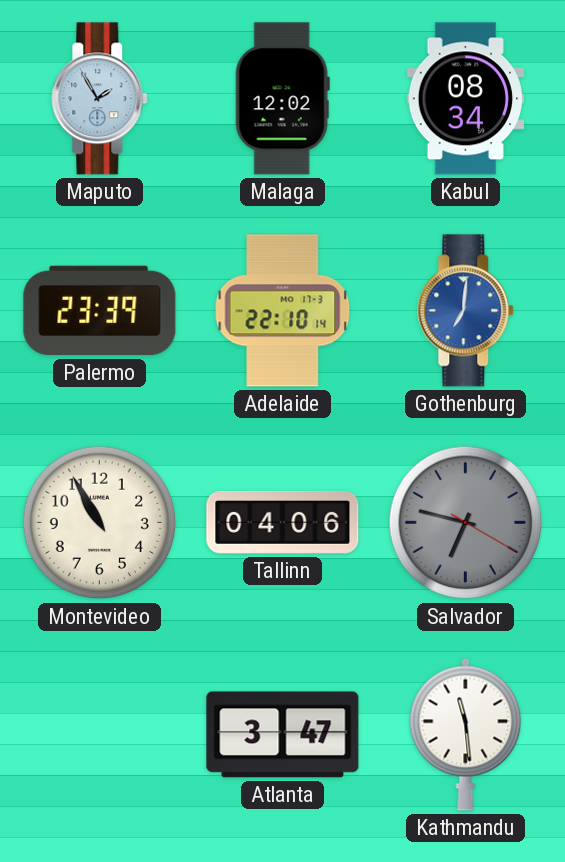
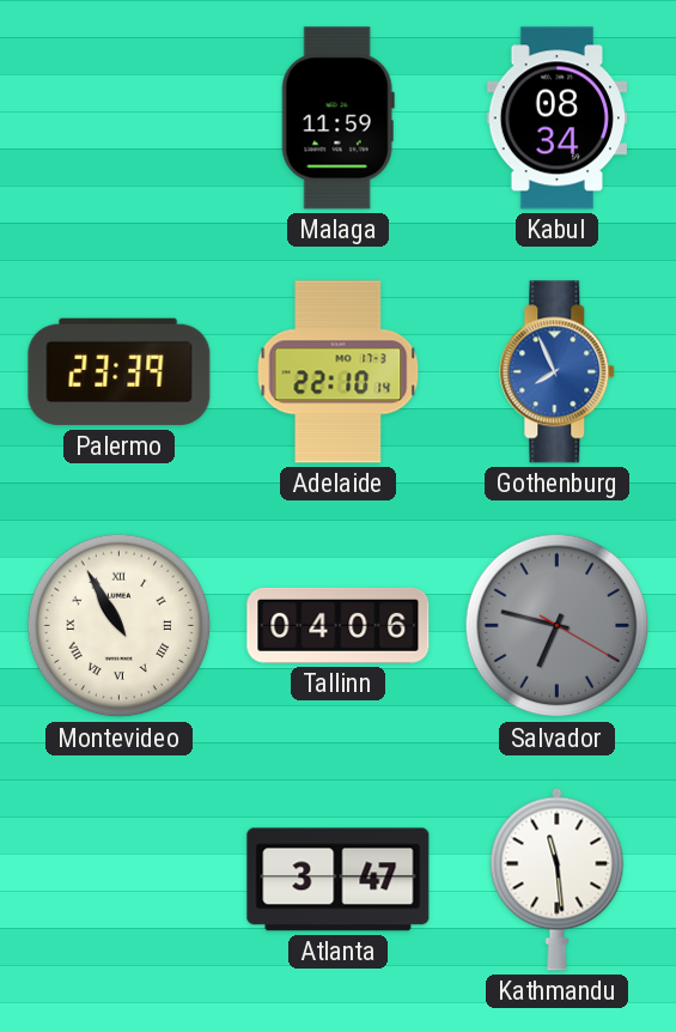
Maputo: 1:55 -> none (100, 99)
Malaga: 12:02 -> 11:59 (337, 119)
Gothenburg: 7:01 -> 7:56 (558, 372)
Montevideo numerals: Arabic -> Roman (120, 626)
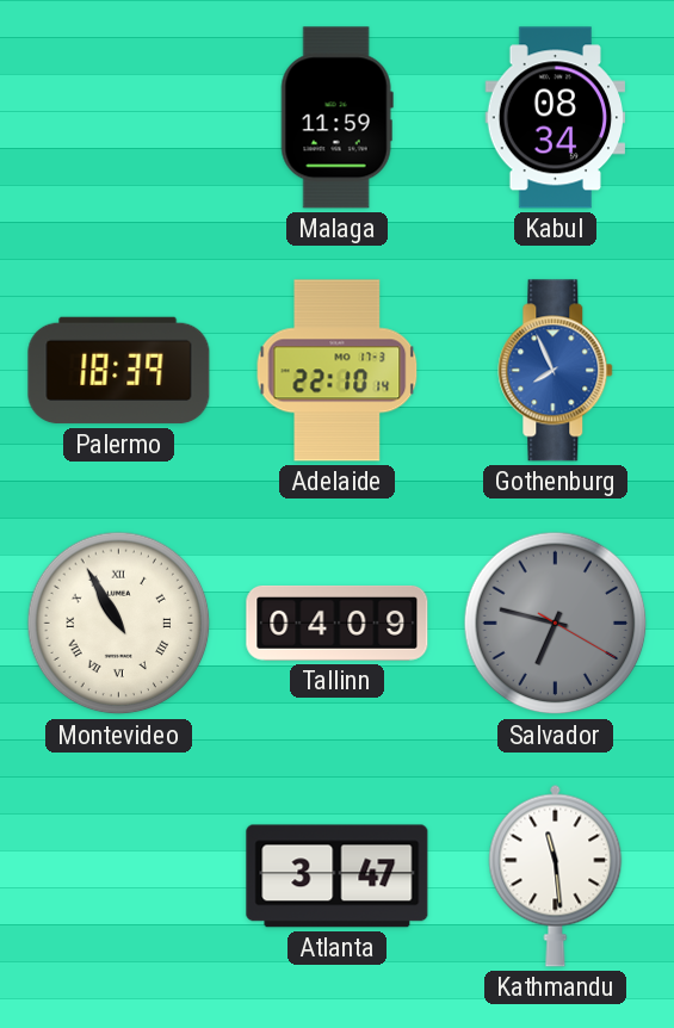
Palermo: 23:39 -> 18:39 (119, 371)
Tallinn: 04:06 -> 04:09 (338, 623)
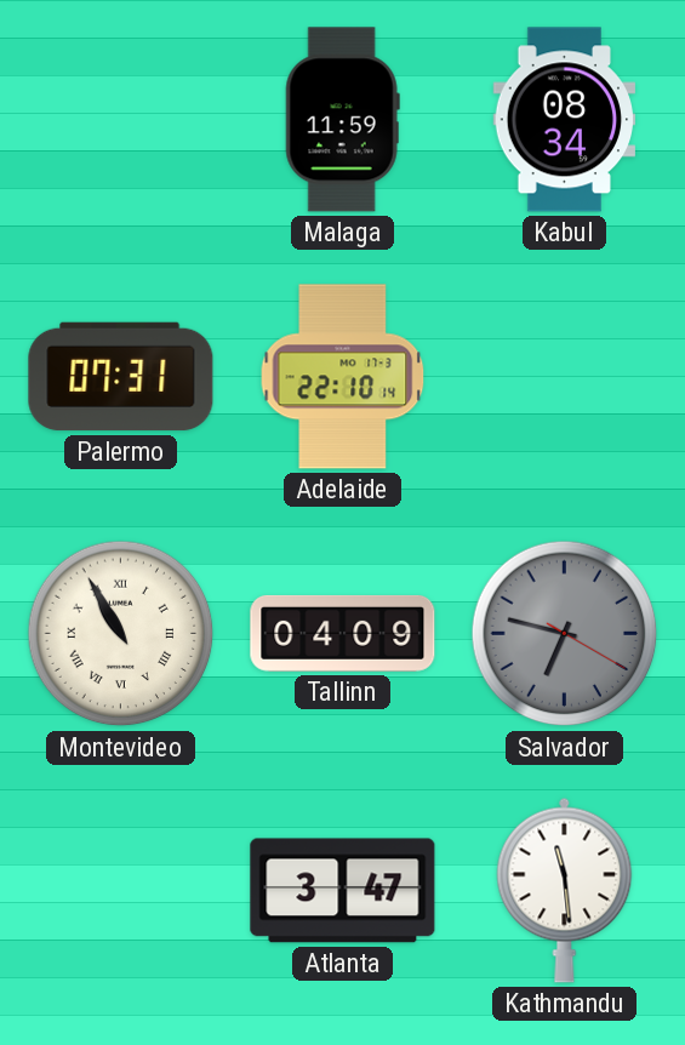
Palermo: 18:39 -> 07:31 (121, 377)
Gothenburg: 7:56 -> none (556, 371)
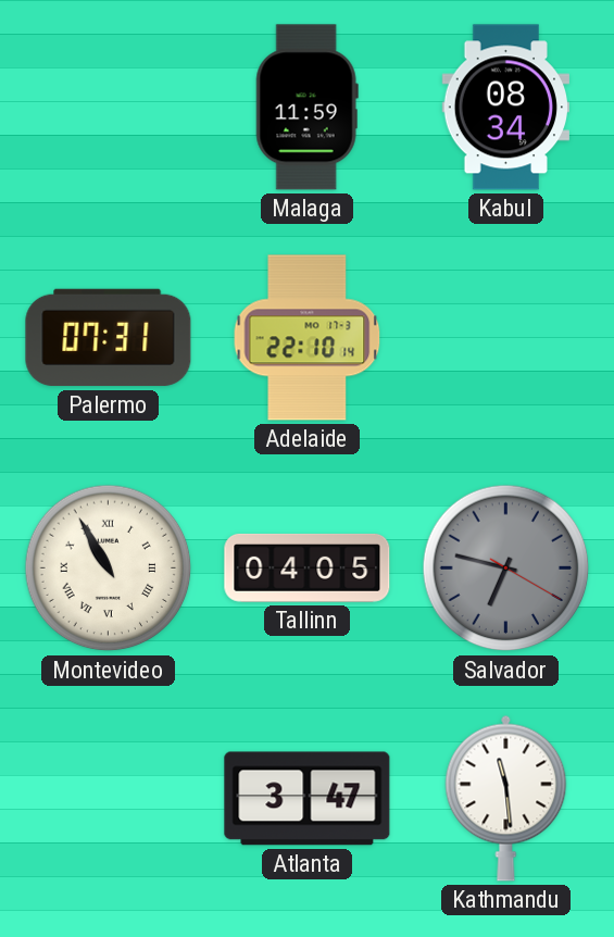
Tallinn: 04:09 -> 04:05 (308, 567)
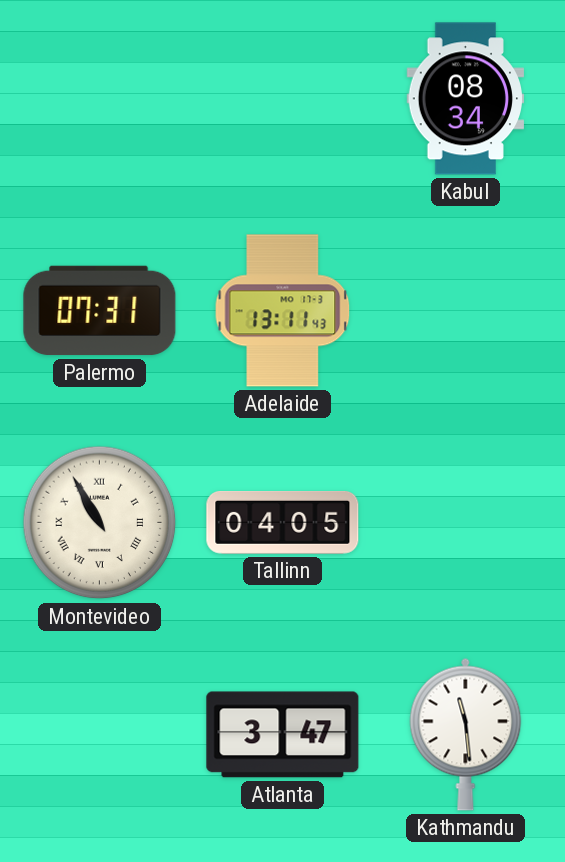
Malaga: 11:59 -> none (306, 108)
Adelaide: 22:10 -> 13:11 (283, 311)
Salvador: 6:47 -> none (506, 569)
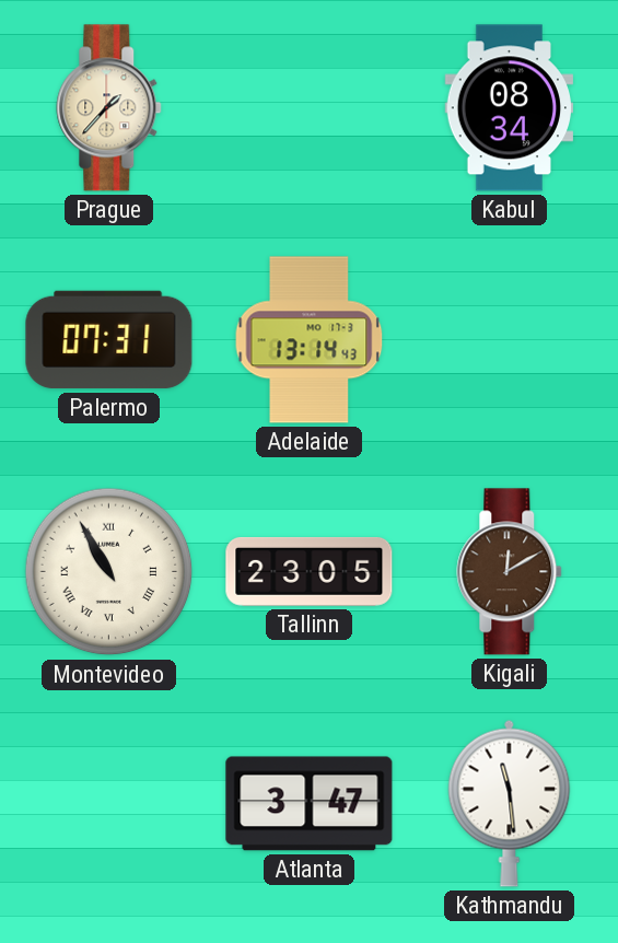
Prague: none -> 1:37 (109, 108)
Adelaide: 13:11 -> 13:14 (310, 340)
Tallinn: 04:05 -> 23:05 (310, 571)
Kigali: none -> 12:10 (510, 572)
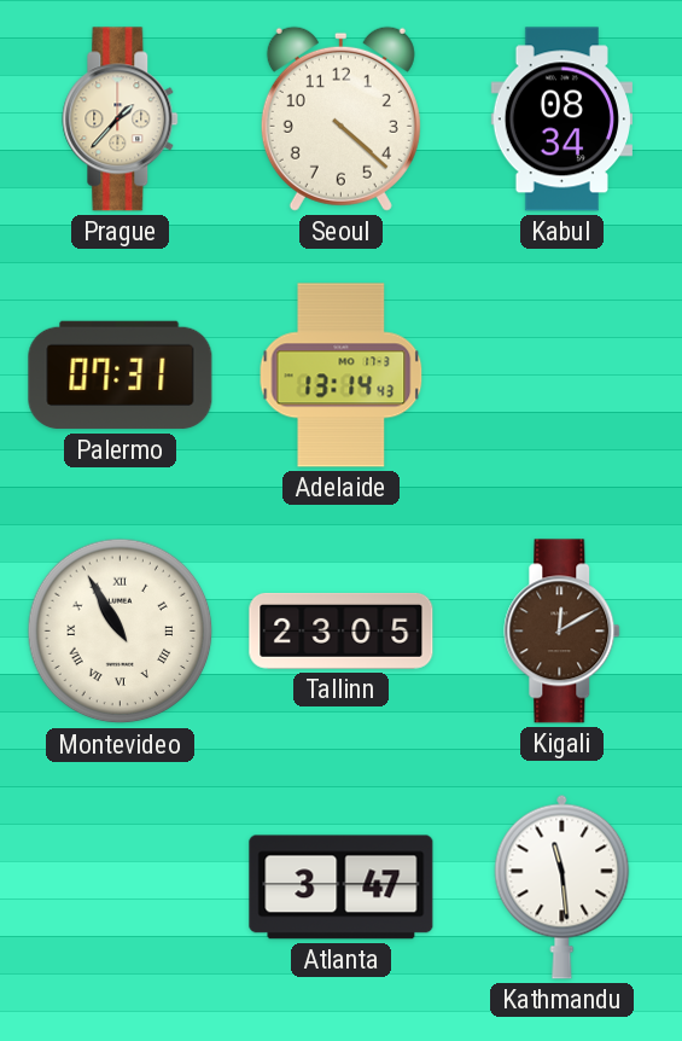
Seoul: none -> 4:22 (340, 118)
